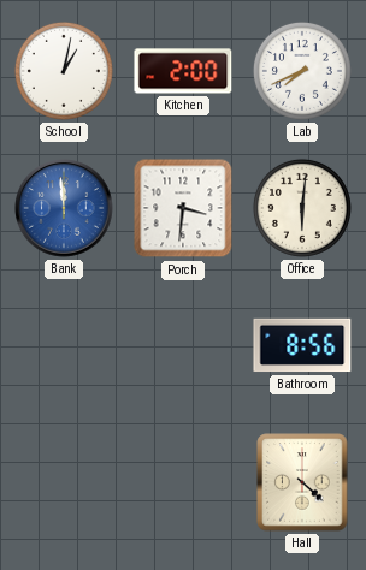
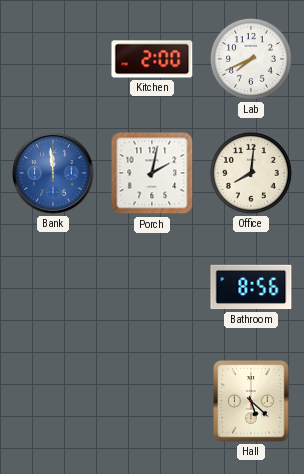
School: 1:02 -> none (64, 71)
Porch: 3:31 -> 2:02 (152, 173)
Office: 6:01 -> 8:01 (251, 173)
Hall: 4:22 -> 5:22 (251, 401)
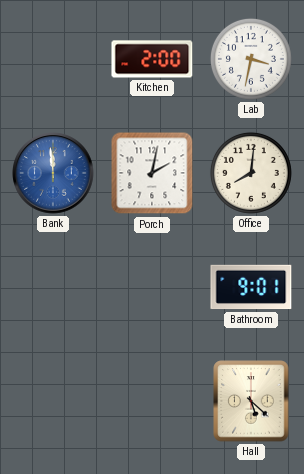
Lab: 7:41 -> 3:32 (251, 59)
Bathroom: 8:56 -> 9:01 (251, 287)
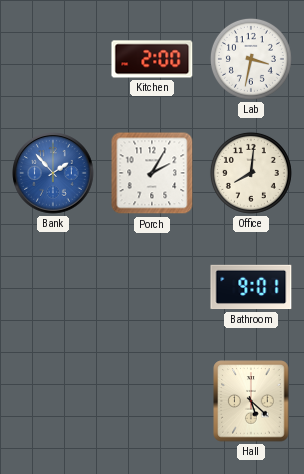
Bank: 11:59 -> 1:53 (53, 173)
Porch: 2:02 -> 2:05 (152, 173)
